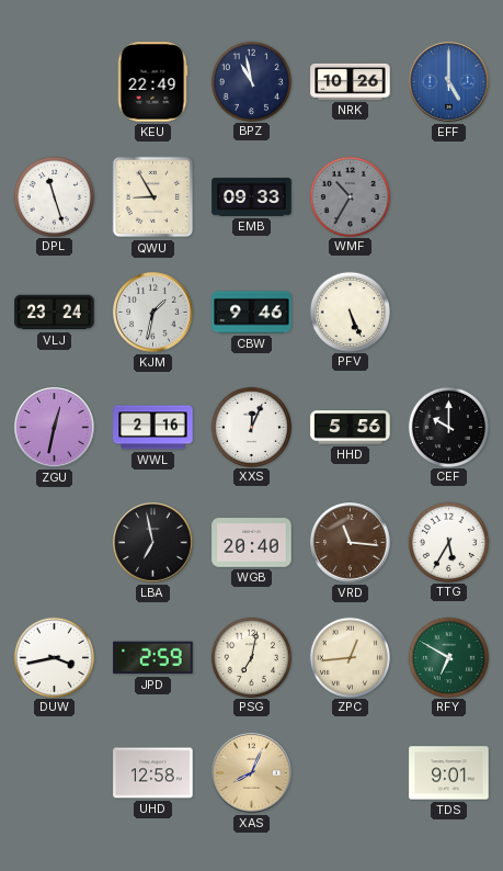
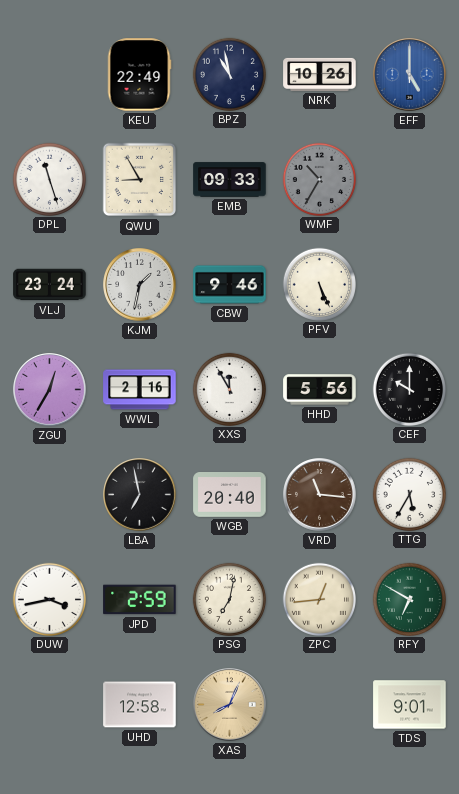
ZGU: 12:32 -> 12:35 (50, 390)
XXS: 12:04 -> 11:55 (229, 389)
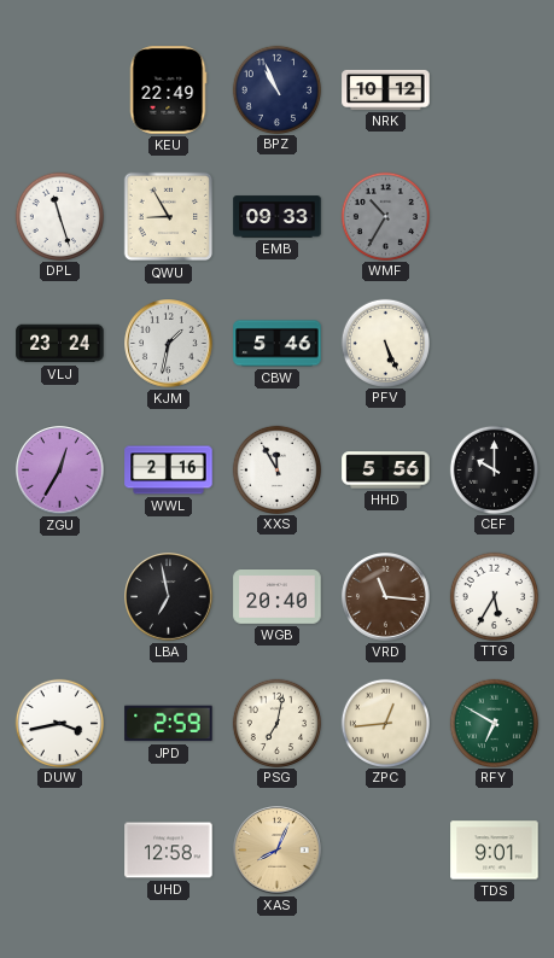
BPZ: 10:58 -> 10:56 (276, 89)
NRK: 10:26 -> 10:12 (386, 89)
EFF: 5:00 -> none (410, 75)
CBW: 9:46 -> 5:46 (278, 344)
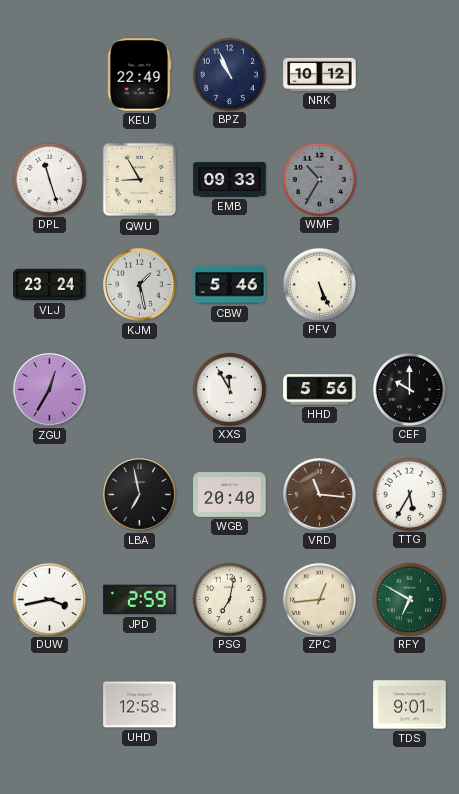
KJM: 1:32 -> 1:28 (140, 285)
WWL: 2:16 -> none (169, 471)
XAS: 8:04 -> none (278, 851)
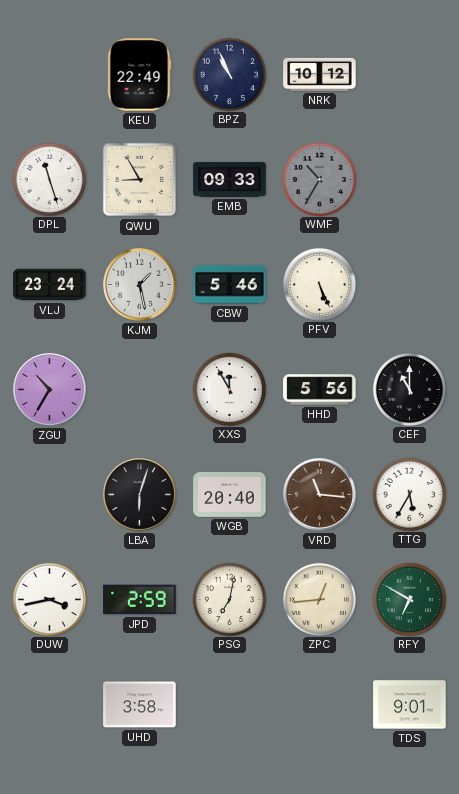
ZGU: 12:35 -> 10:35 (50, 390)
CEF: 10:00 -> 11:00 (409, 389)
LBA: 6:58 -> 6:03 (140, 495)
UHD: 12:58 -> 3:58 (140, 705)
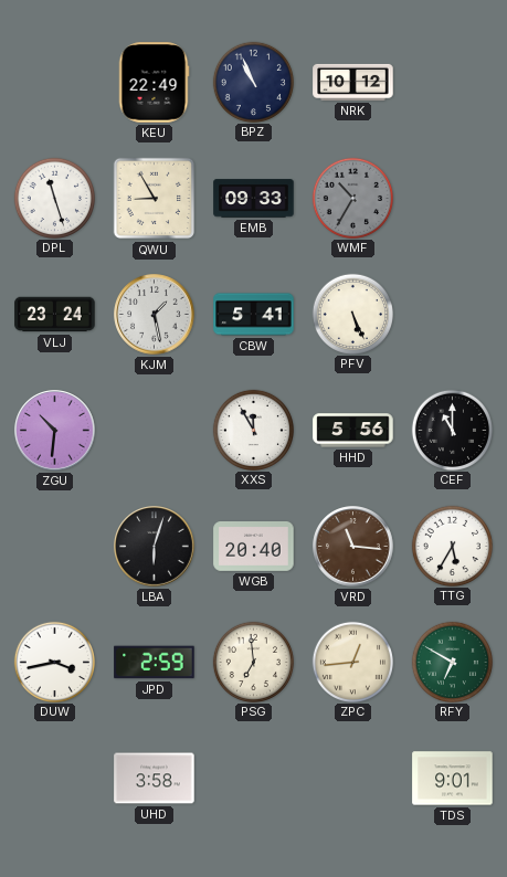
CBW: 5:46 -> 5:41 (254, 315)
ZGU: 10:35 -> 10:31 (55, 431)
PSG: 7:02 -> 6:59 (253, 662)
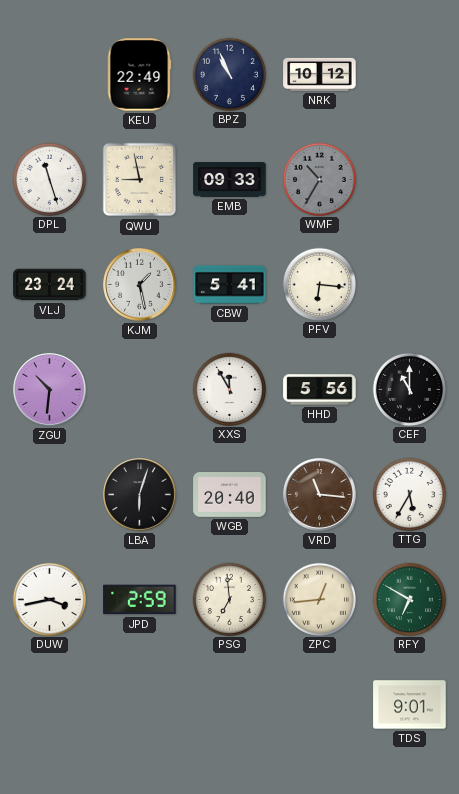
QWU: 8:55 -> 8:58 (140, 180)
PFV: 5:26 -> 6:16 (319, 284)
UHD: 3:58 -> none (155, 779)
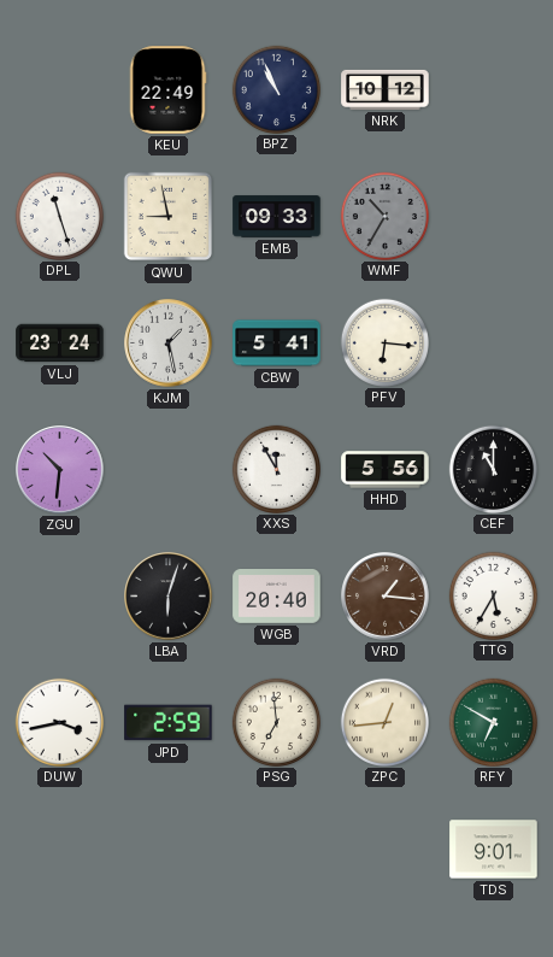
VRD: 11:16 -> 1:16 (386, 597)
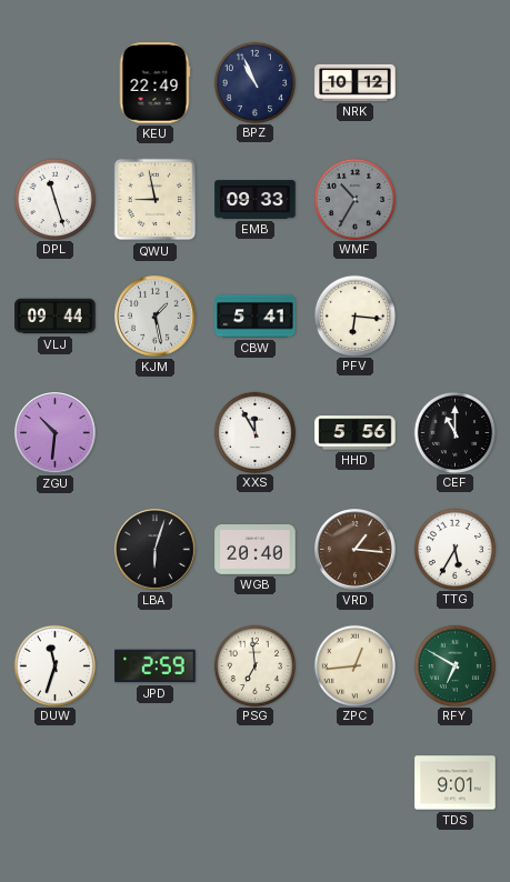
VLJ: 23:24 -> 09:44 (56, 317)
DUW: 3:43 -> 11:33 (54, 665)
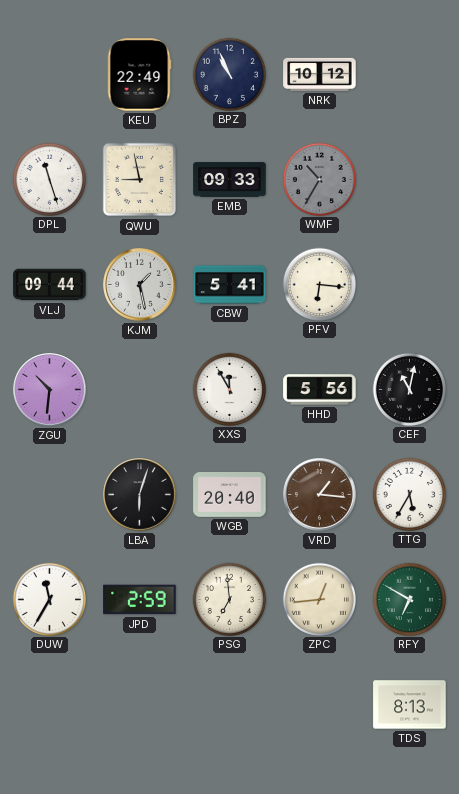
CEF: 11:00 -> 11:02 (409, 389)
DUW: 11:33 -> 11:35 (49, 599)
TDS: 9:01 -> 8:13 (410, 705)
